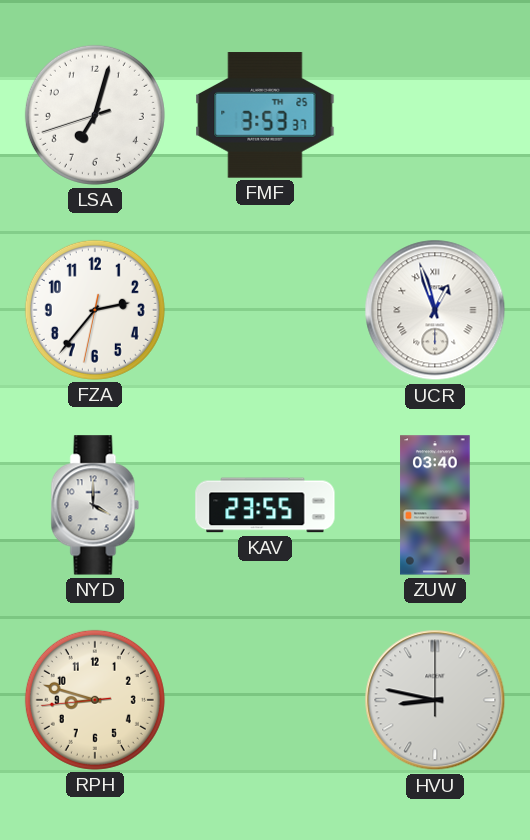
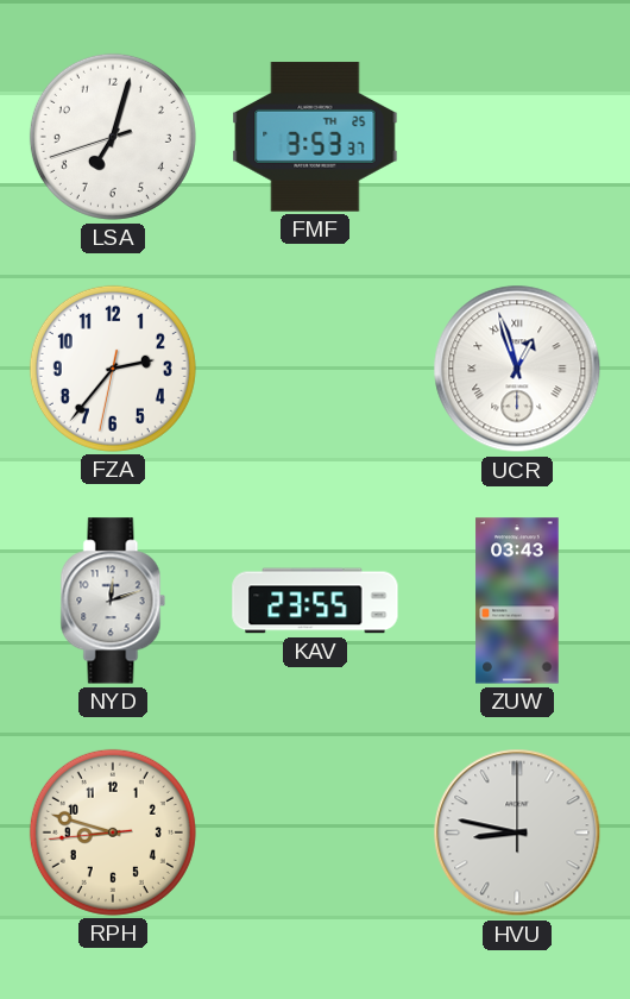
NYD: 4:00 -> 12:12 (113, 601)
ZUW: 03:40 -> 03:43 (517, 601)
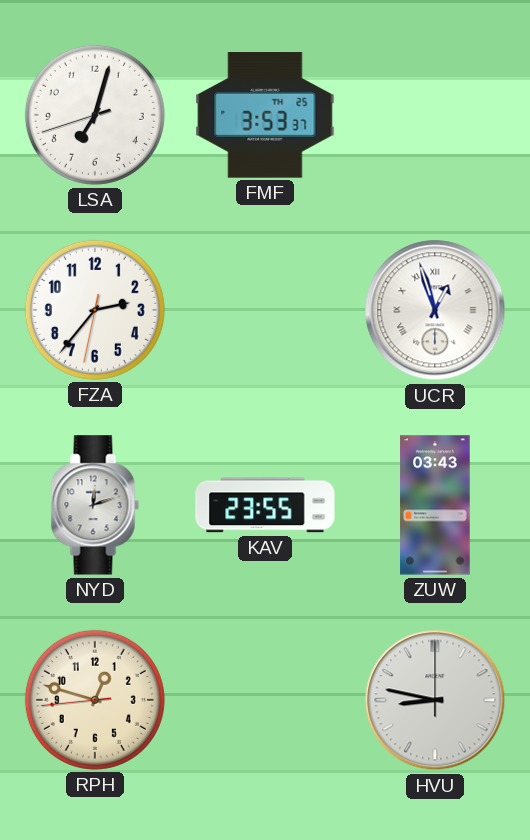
RPH: 8:47 -> 12:47 (95, 700)
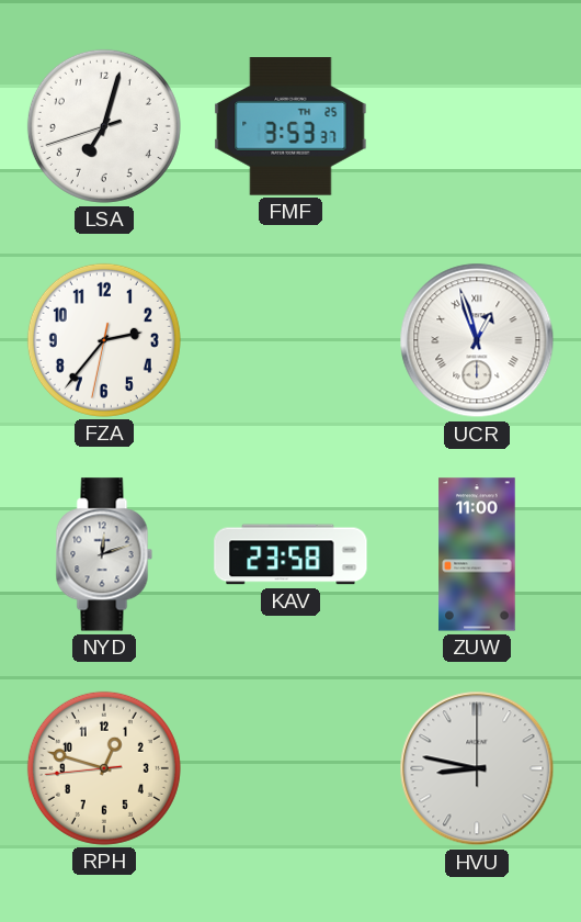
KAV: 23:55 -> 23:58 (290, 554)
ZUW: 03:43 -> 11:00 (477, 554)
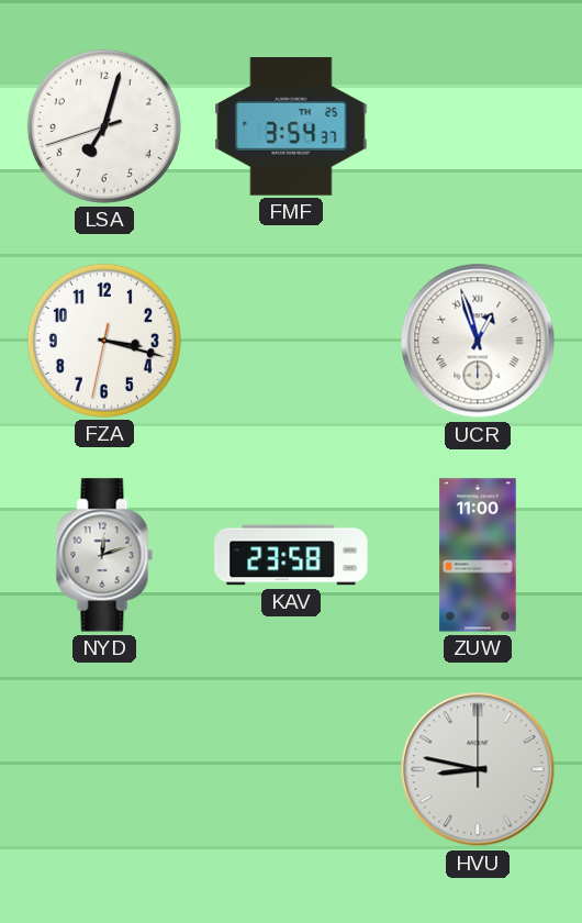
FMF: 3:53 -> 3:54 (291, 126)
FZA: 2:36 -> 3:17 (104, 341)
RPH: 12:47 -> none (104, 768)
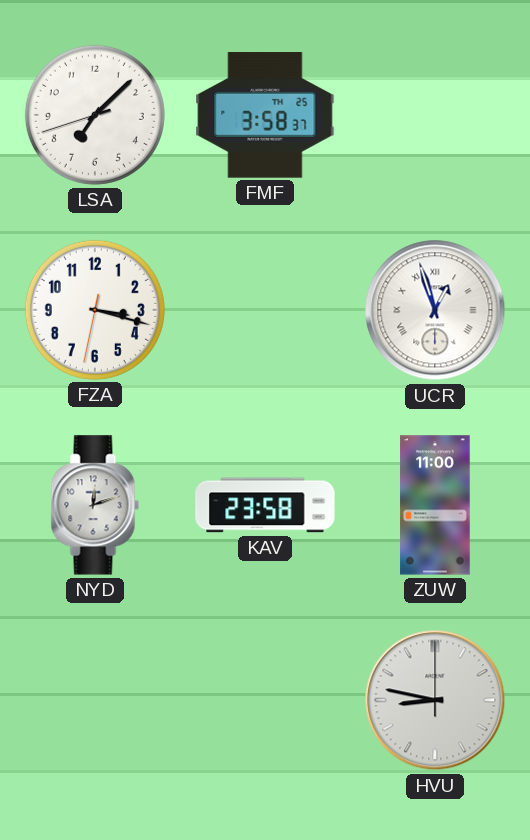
LSA: 7:02 -> 7:07 (95, 115)
FMF: 3:54 -> 3:58 (265, 115)
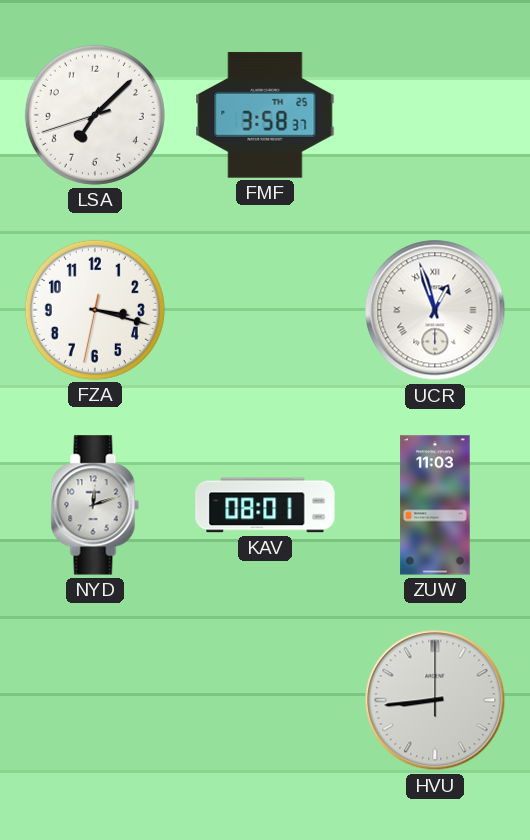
KAV: 23:58 -> 08:01 (265, 505)
ZUW: 11:00 -> 11:03 (435, 505)
HVU: 8:47 -> 8:44 (435, 700)
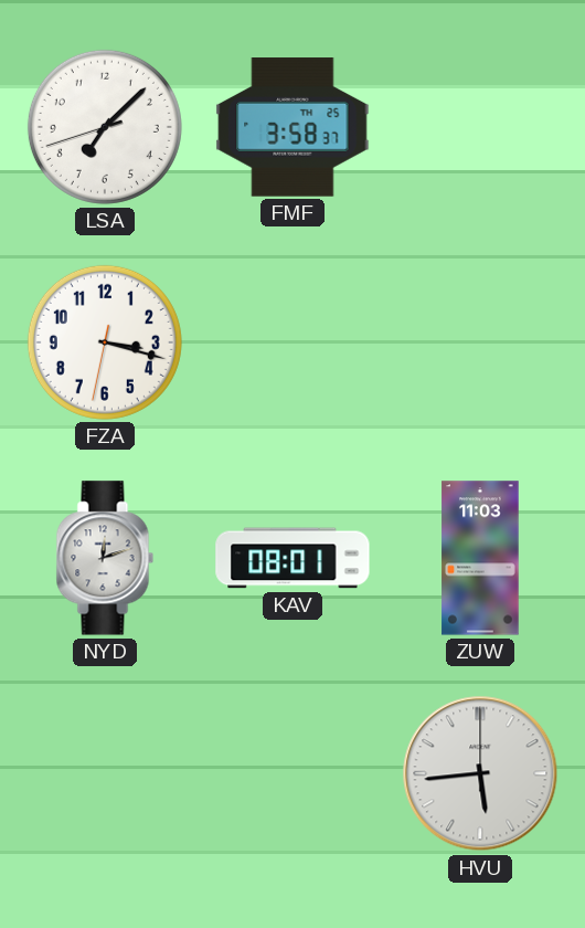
UCR: 12:57 -> none (435, 310)
HVU: 8:44 -> 5:44 (480, 773)
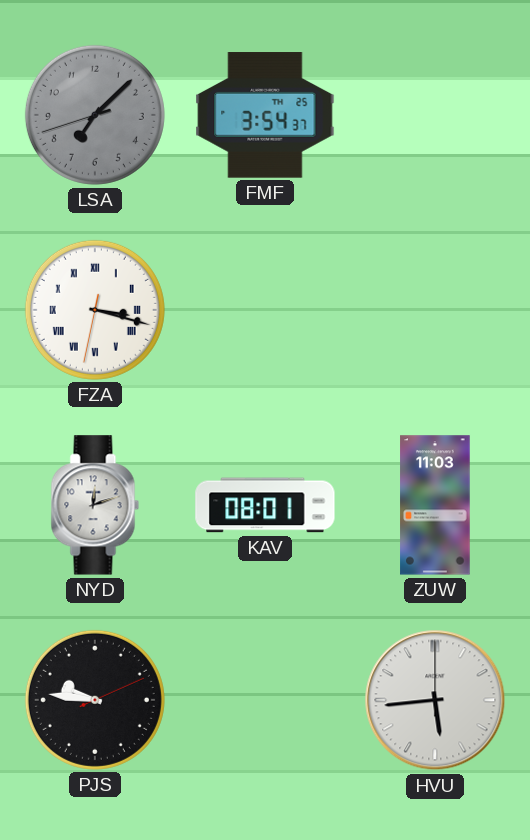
LSA dial: white -> grey (95, 115)
FMF: 3:58 -> 3:54 (265, 115)
FZA numerals: Arabic -> Roman (95, 310)
PJS: none -> 9:46 (95, 700)
